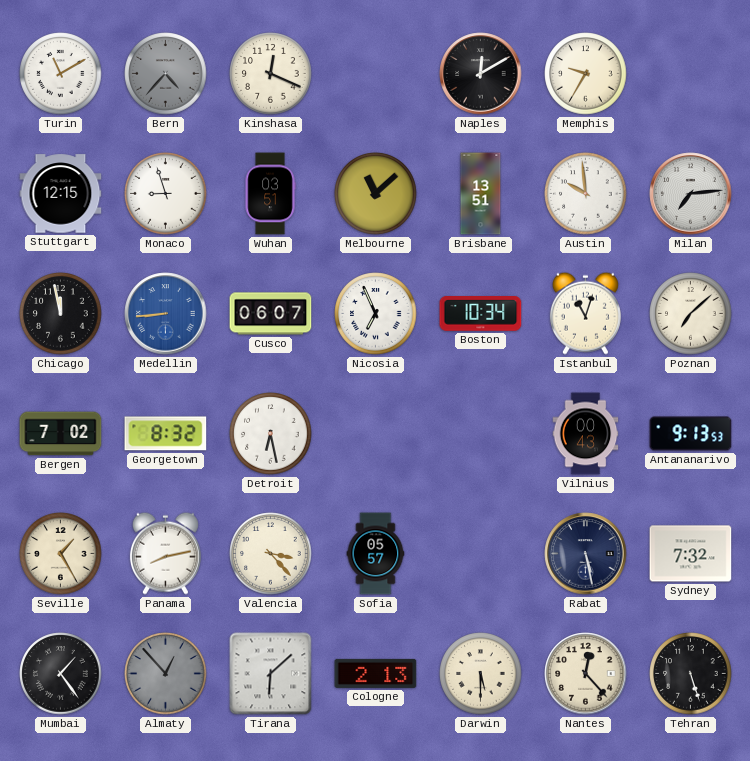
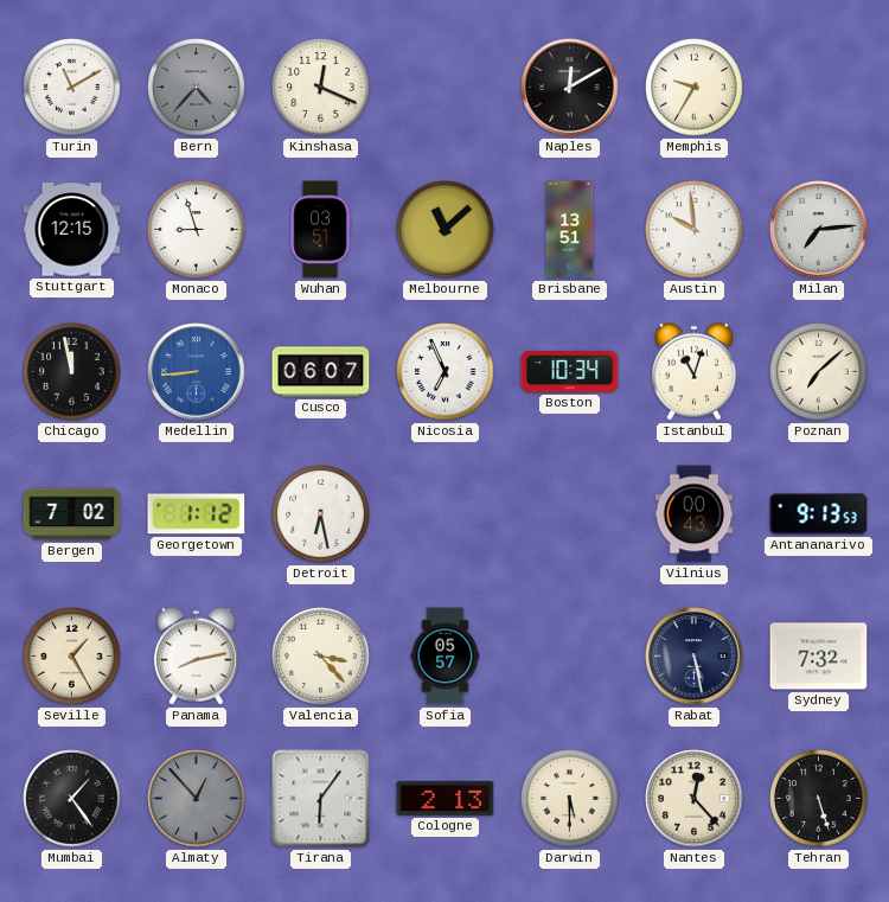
Georgetown: 8:32 -> 1:12 (197, 514)
Tirana: 6:08 -> 6:06 (321, 799)
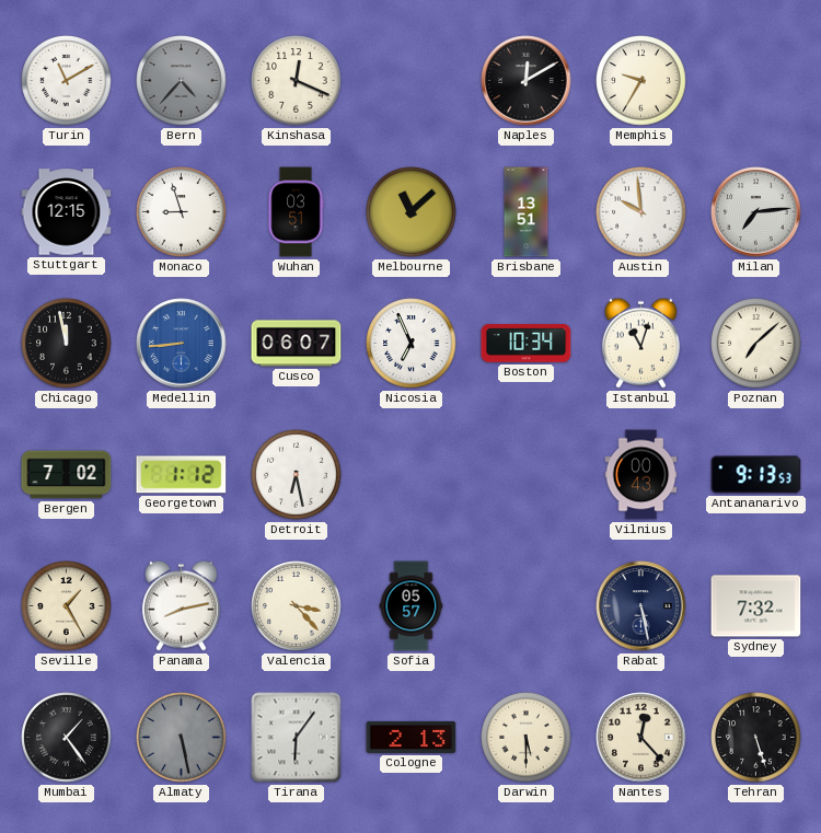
Almaty: 12:53 -> 5:28 (182, 738)
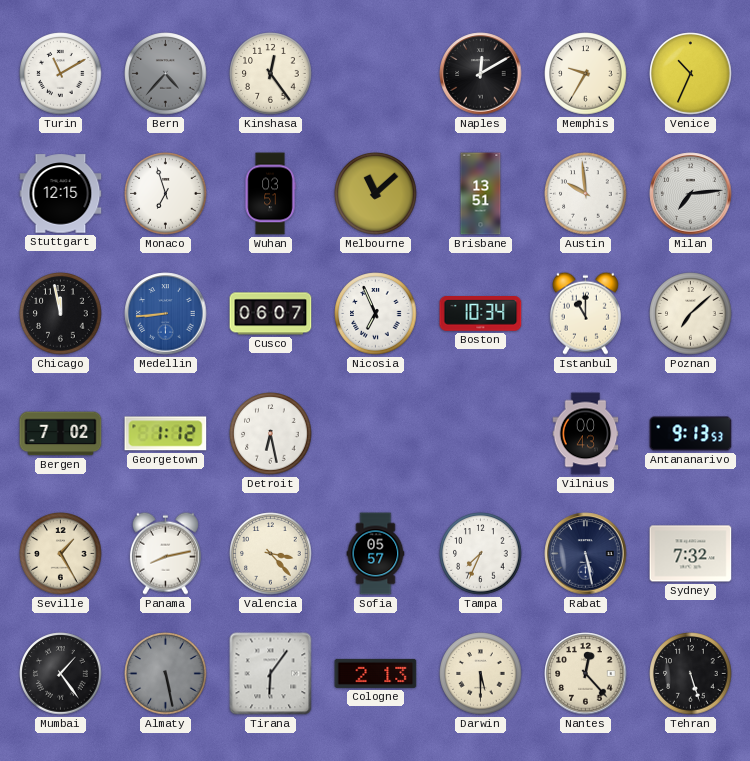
Kinshasa: 12:19 -> 12:24 (271, 74)
Venice: none -> 10:34 (691, 74)
Monaco: 8:57 -> 6:57 (166, 194)
Istanbul: 11:03 -> 11:00 (585, 313)
Tampa: none -> 7:34 (481, 554)
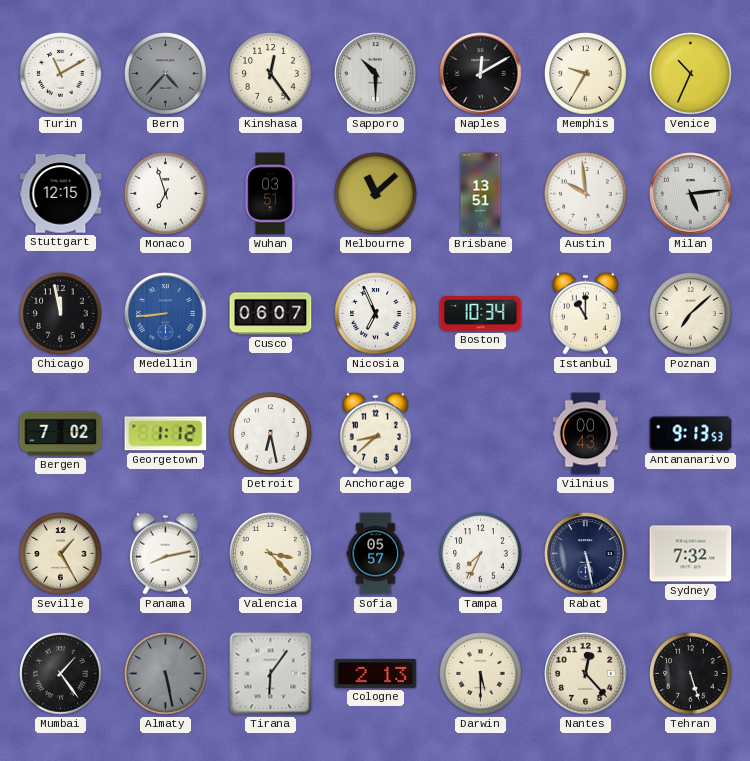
Sapporo: none -> 10:30 (376, 74)
Milan: 7:14 -> 5:14 (691, 194)
Anchorage: none -> 8:38 (375, 433)
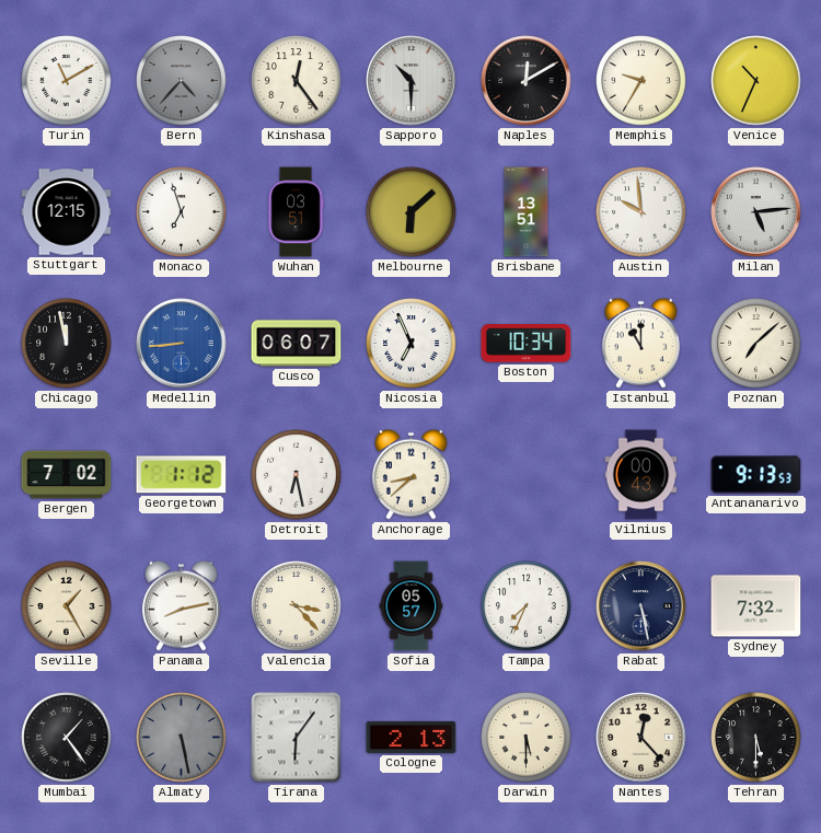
Melbourne: 11:08 -> 6:08 (412, 212)
Tehran: 5:27 -> 5:30 (756, 738)
